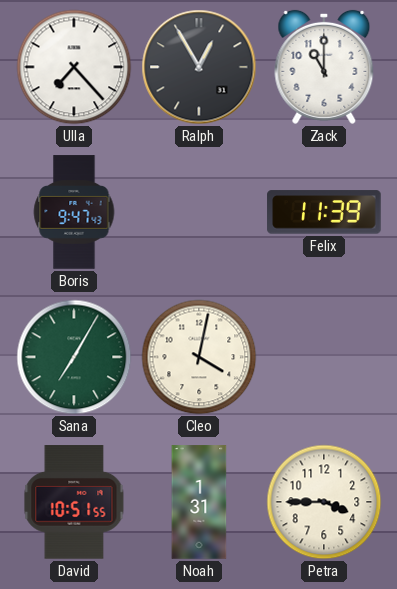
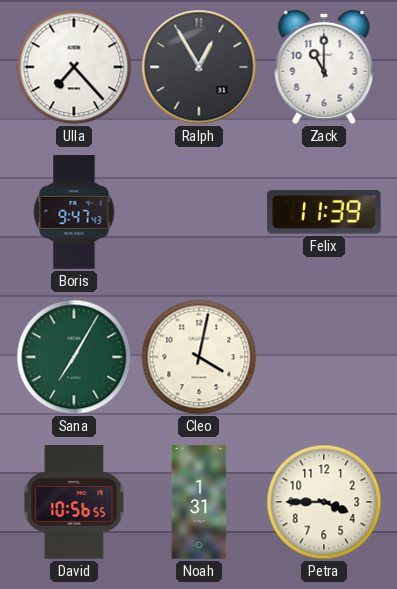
David: 10:51 -> 10:56 (74, 502)
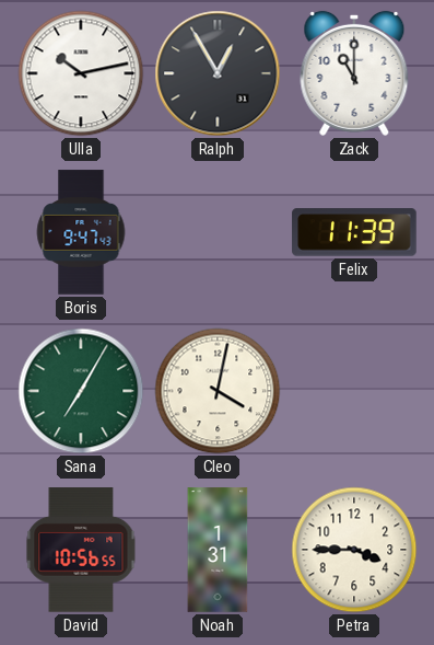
Ulla: 7:23 -> 10:13 (81, 73)
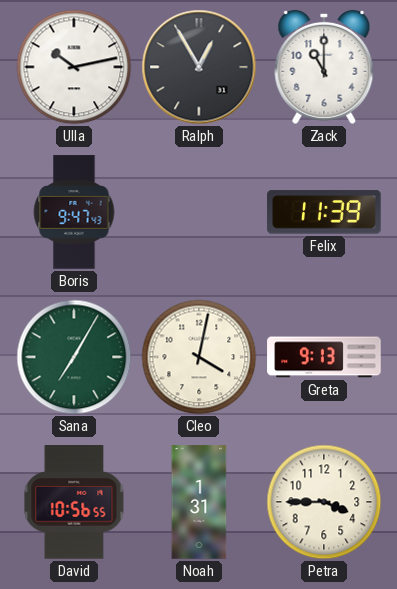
Greta: none -> 9:13 (324, 357)
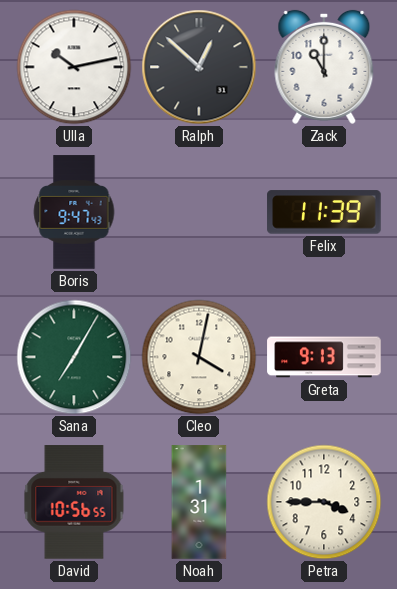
Ralph: 12:55 -> 12:52 (199, 67)
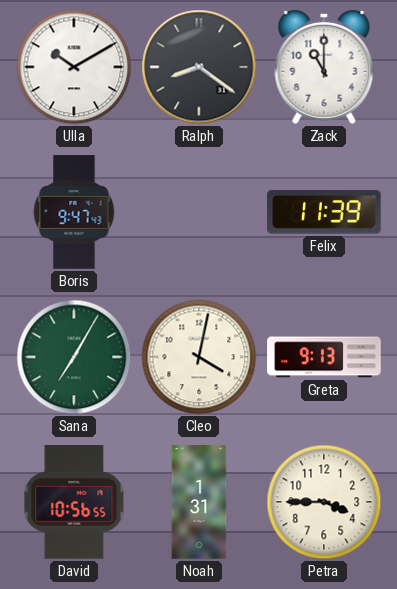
Ulla: 10:13 -> 10:10 (74, 67)
Ralph: 12:52 -> 8:21 (199, 67)
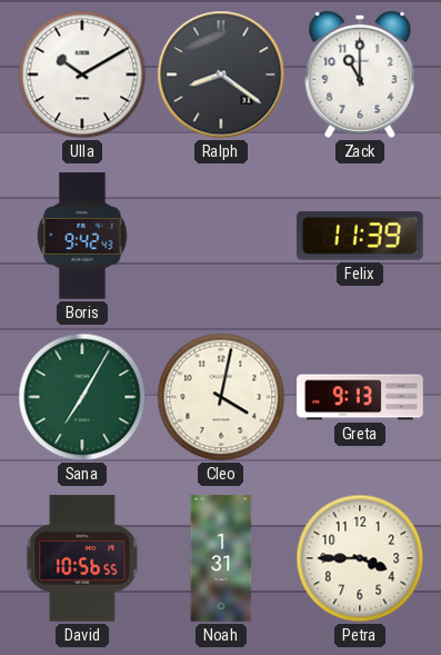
Boris: 9:47 -> 9:42 (82, 236)
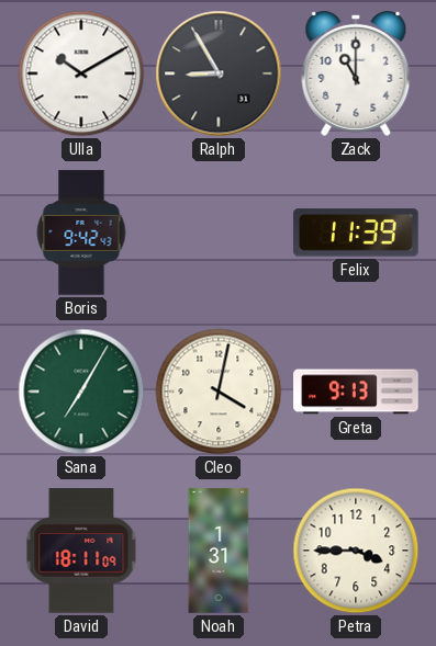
Ralph: 8:21 -> 8:55 (219, 73)
David: 10:56 -> 18:11 (81, 551)
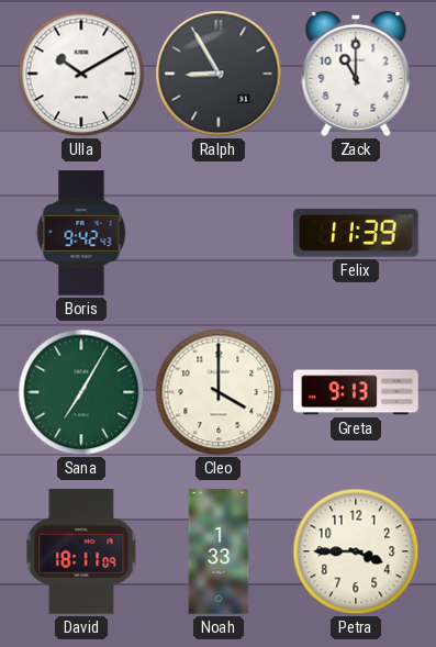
Cleo: 4:02 -> 4:00 (219, 392)
Noah: 1:31 -> 1:33 (219, 551)
